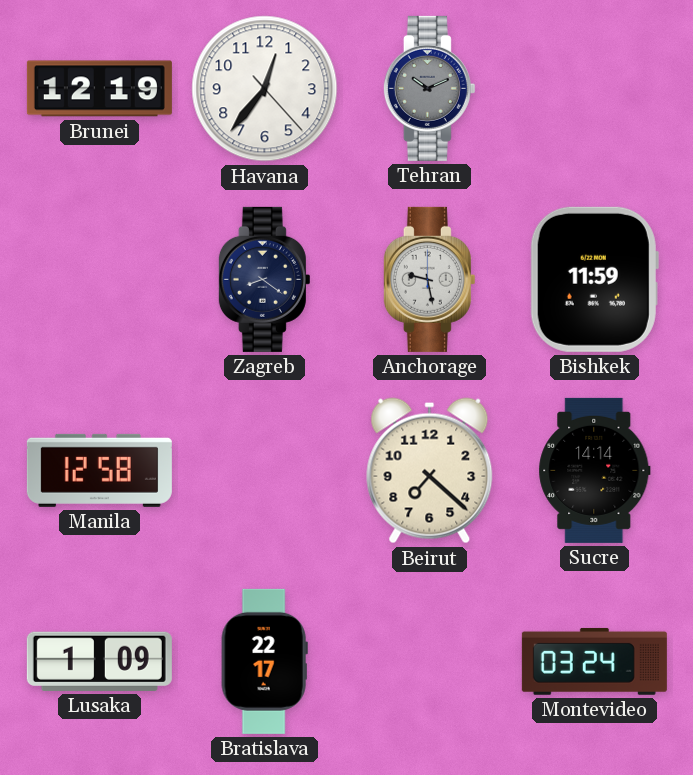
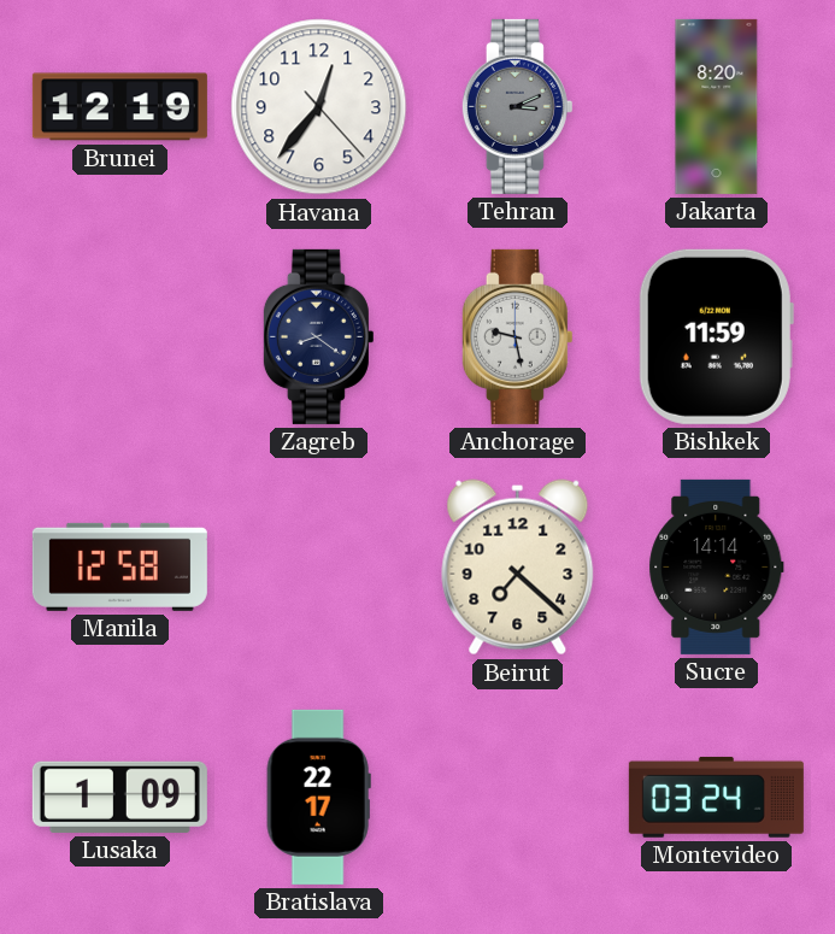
Tehran: 10:11 -> 3:11 (517, 106)
Jakarta: none -> 8:20 (717, 106)
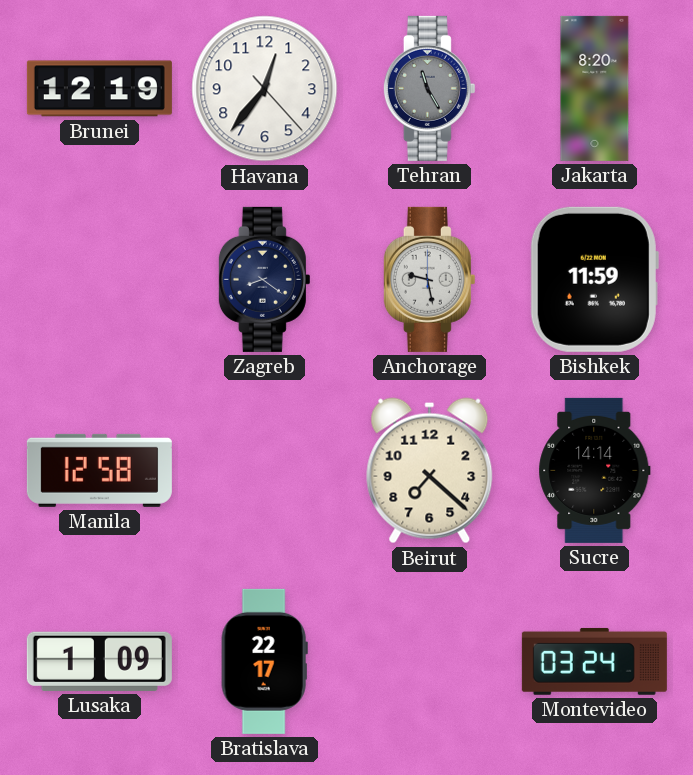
Tehran: 3:11 -> 11:25 (429, 88)
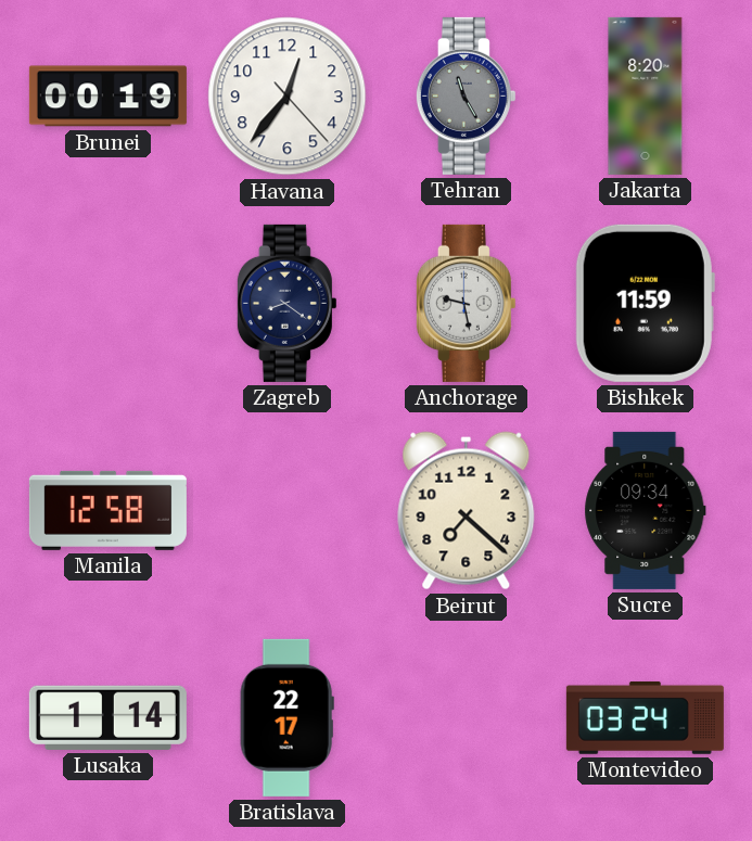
Brunei: 12:19 -> 00:19 (107, 97)
Sucre: 14:14 -> 09:34 (646, 510)
Lusaka: 1:09 -> 1:14 (107, 717)
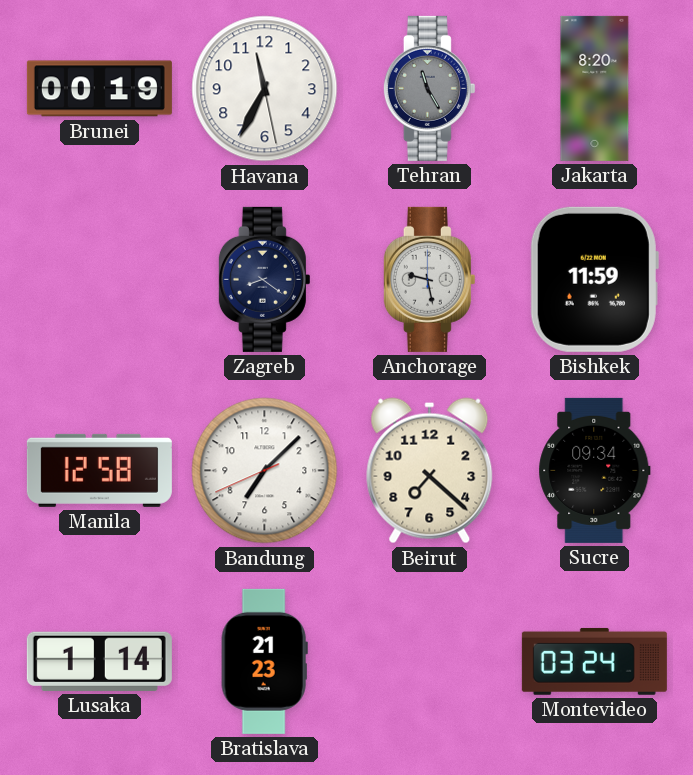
Havana: 12:36 -> 11:34 (265, 89)
Bandung: none -> 7:07 (265, 471)
Bratislava: 22:17 -> 21:23 (264, 661)
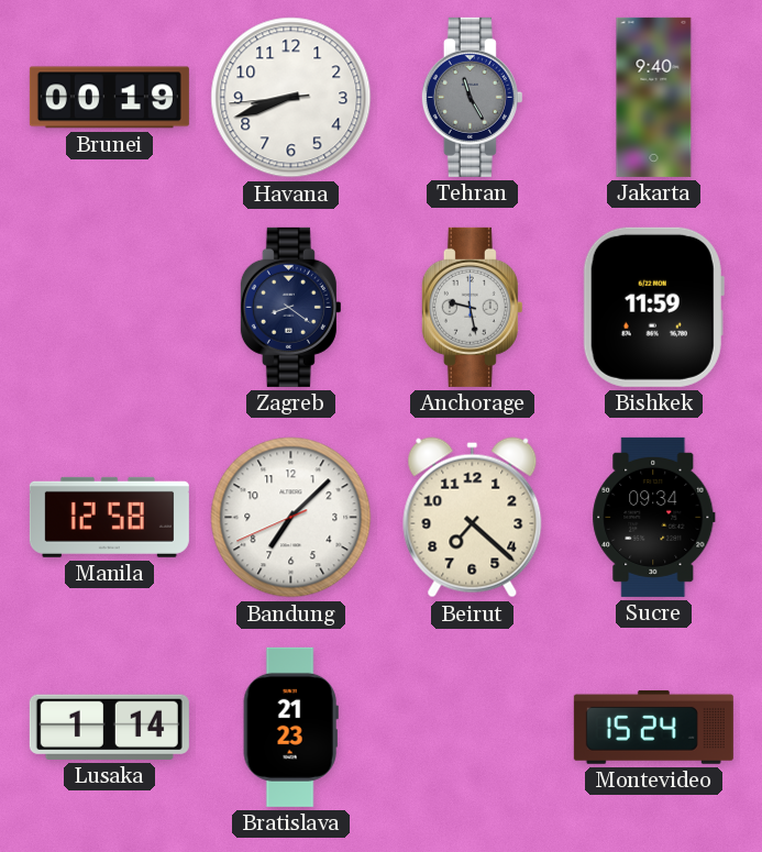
Havana: 11:34 -> 8:41 (291, 98)
Jakarta: 8:20 -> 9:40 (654, 97)
Montevideo: 03:24 -> 15:24 (653, 727)
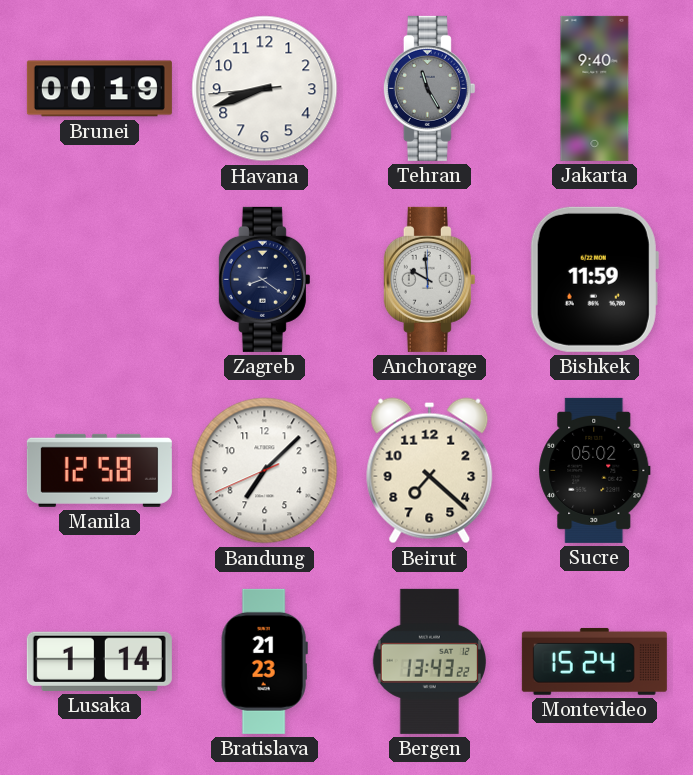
Anchorage: 9:28 -> 9:59 (429, 279)
Sucre: 09:34 -> 05:02 (595, 470)
Bergen: none -> 13:43 (429, 661)
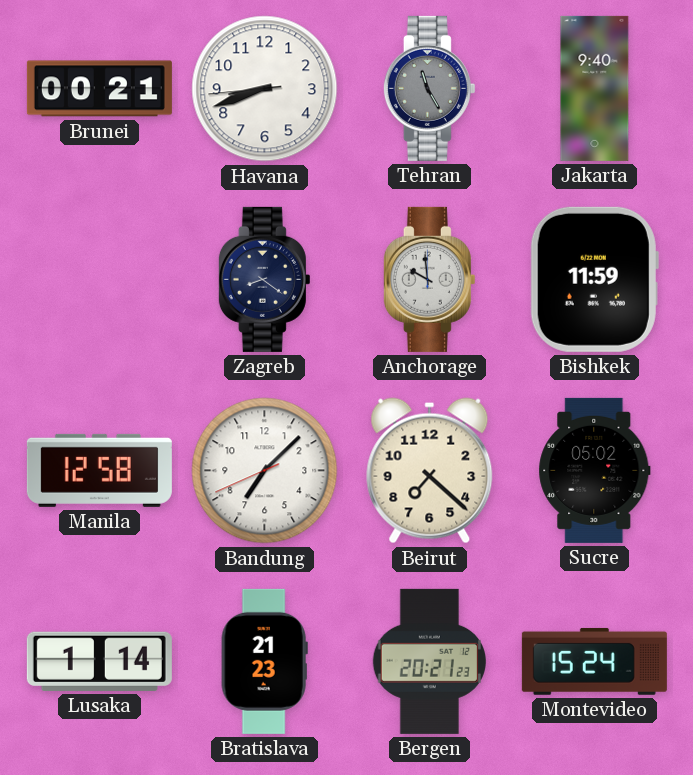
Brunei: 00:19 -> 00:21 (99, 89)
Bergen: 13:43 -> 20:21 (429, 661)
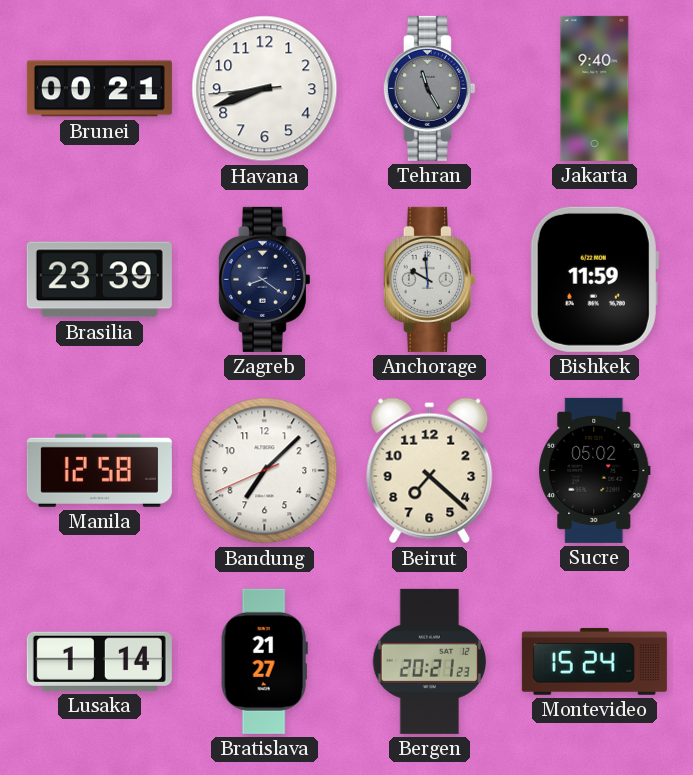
Brasilia: none -> 23:39 (99, 280)
Bratislava: 21:23 -> 21:27 (264, 661)
